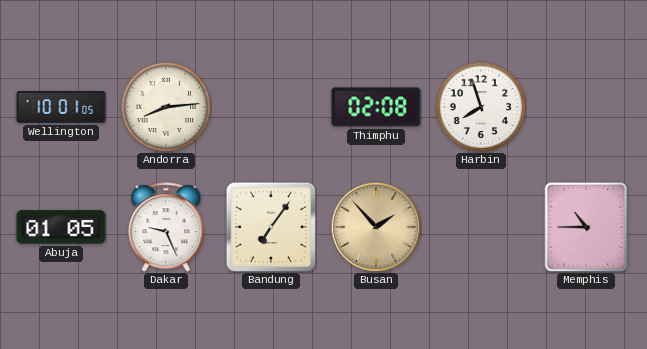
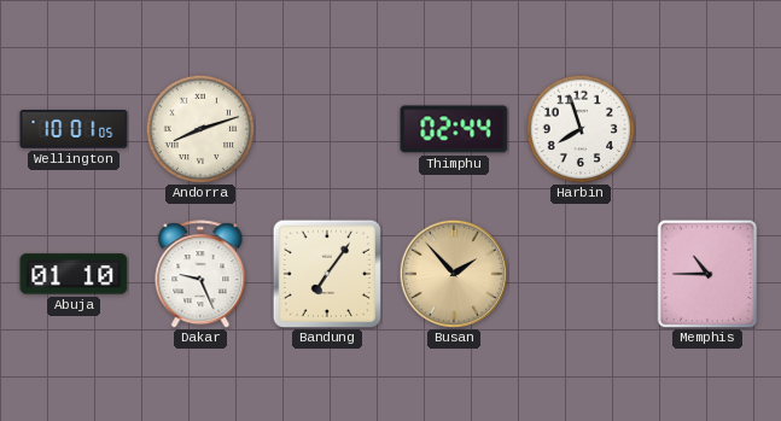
Andorra: 8:14 -> 8:12 (200, 129)
Thimphu: 02:08 -> 02:44 (454, 129)
Abuja: 01:05 -> 01:10 (74, 274)
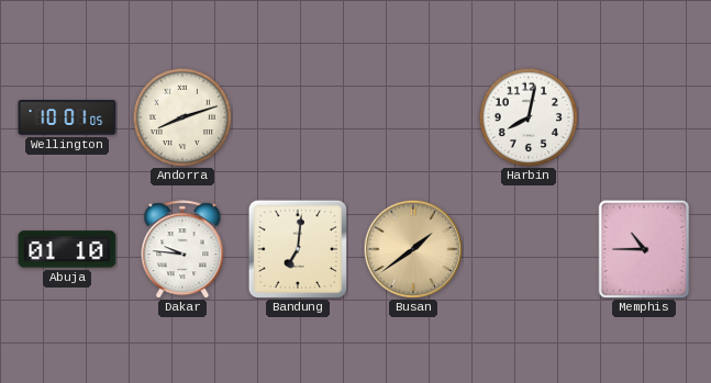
Thimphu: 02:44 -> none (454, 129)
Harbin: 7:57 -> 8:02 (529, 117)
Dakar: 9:26 -> 9:46 (182, 249)
Bandung: 7:06 -> 7:01 (297, 248)
Busan: 1:53 -> 1:39 (413, 249)
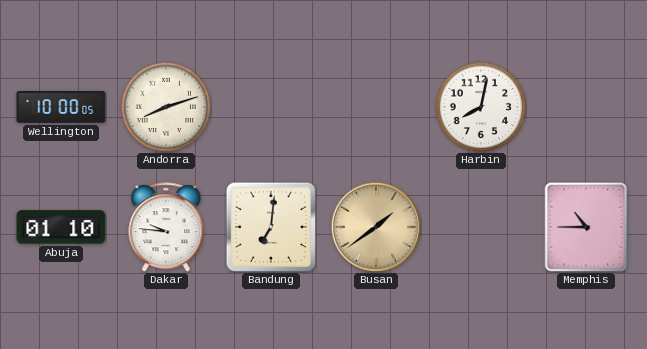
Wellington: 10:01 -> 10:00 (61, 107)
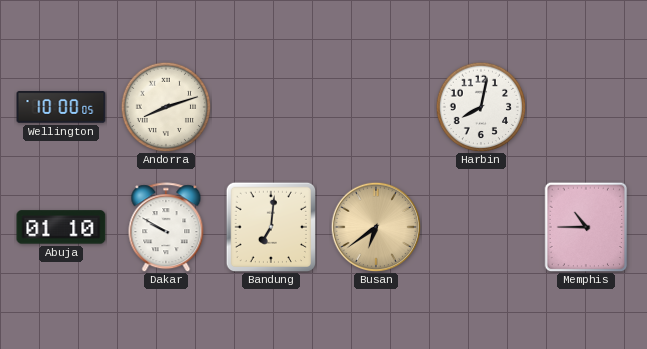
Dakar: 9:46 -> 9:50 (166, 227)
Busan: 1:39 -> 6:39 (376, 227)
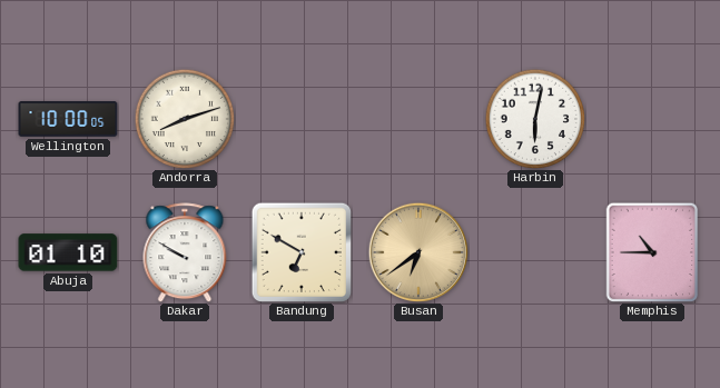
Harbin: 8:02 -> 6:02 (535, 119)
Bandung: 7:01 -> 6:50 (300, 251)
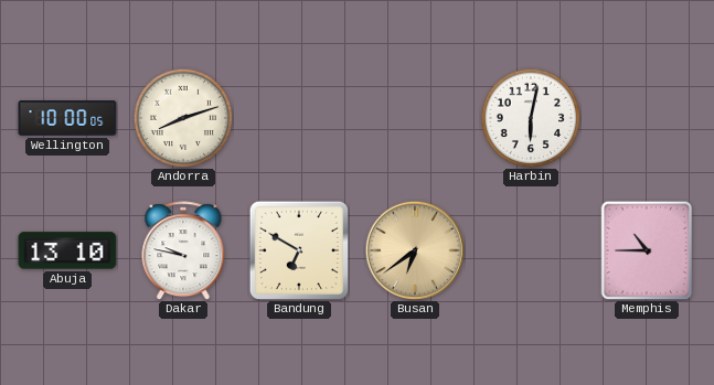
Abuja: 01:10 -> 13:10 (67, 250)
Dakar: 9:50 -> 9:47 (183, 250)
